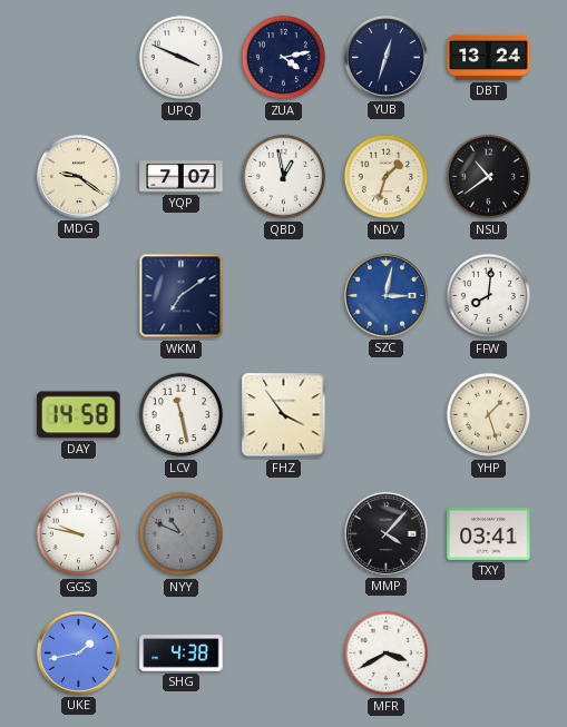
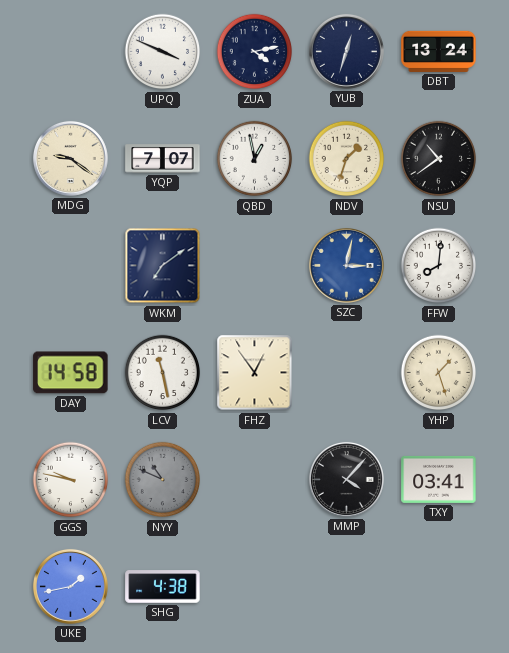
FHZ: 3:54 -> 12:54 (255, 373)
MFR: 3:40 -> none (387, 654)
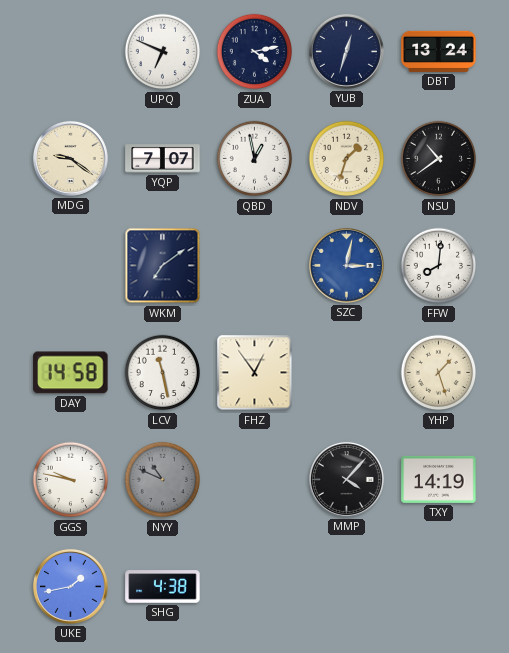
UPQ: 3:49 -> 6:49 (163, 52)
TXY: 03:41 -> 14:19 (439, 479)
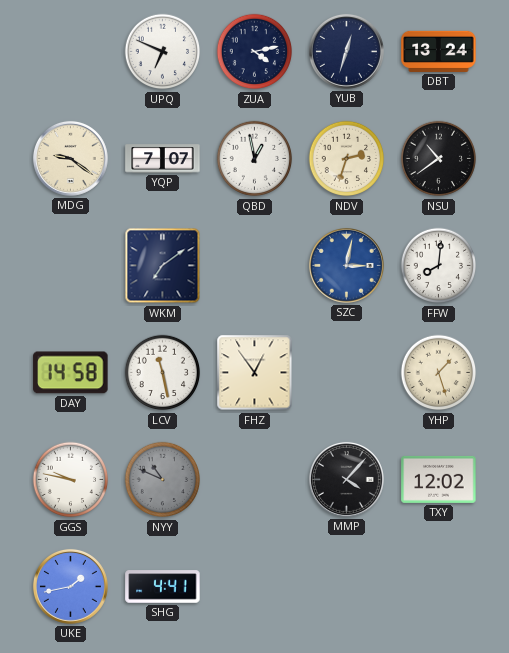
NDV: 1:33 -> 2:33 (347, 159)
TXY: 14:19 -> 12:02 (439, 479)
SHG: 4:38 -> 4:41 (163, 587)
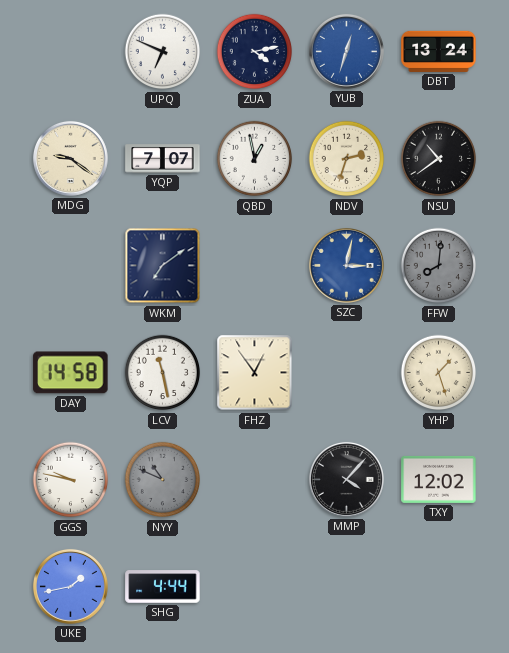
YUB dial: navy -> blue (346, 51)
FFW dial: white -> grey (439, 266)
SHG: 4:41 -> 4:44 (163, 587)
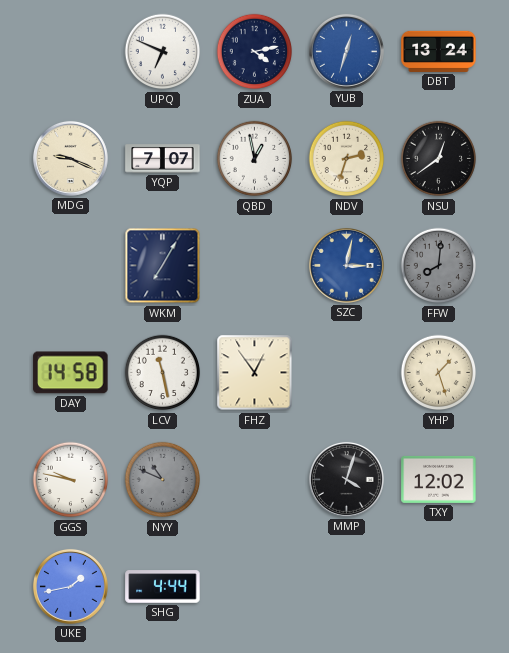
MDG: 9:21 -> 9:19 (70, 158)
NSU: 10:39 -> 12:39 (439, 159)
WKM: 7:09 -> 7:05 (163, 266)
MMP: 4:07 -> 4:03 (346, 479)
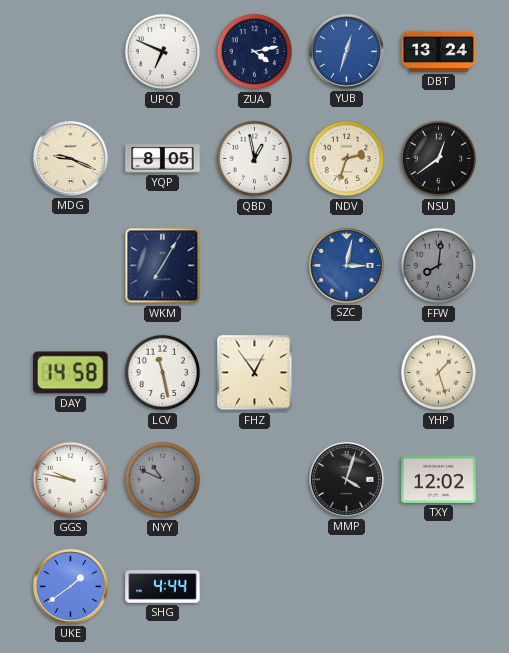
YQP: 7:07 -> 8:05 (163, 159)
UKE: 1:43 -> 1:39 (70, 586)
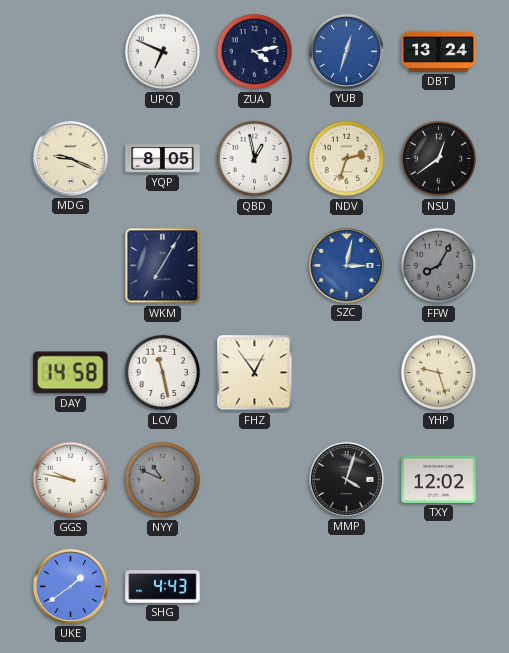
FFW: 8:01 -> 8:05 (439, 266)
YHP: 1:27 -> 9:27 (439, 373)
SHG: 4:44 -> 4:43 (163, 587)
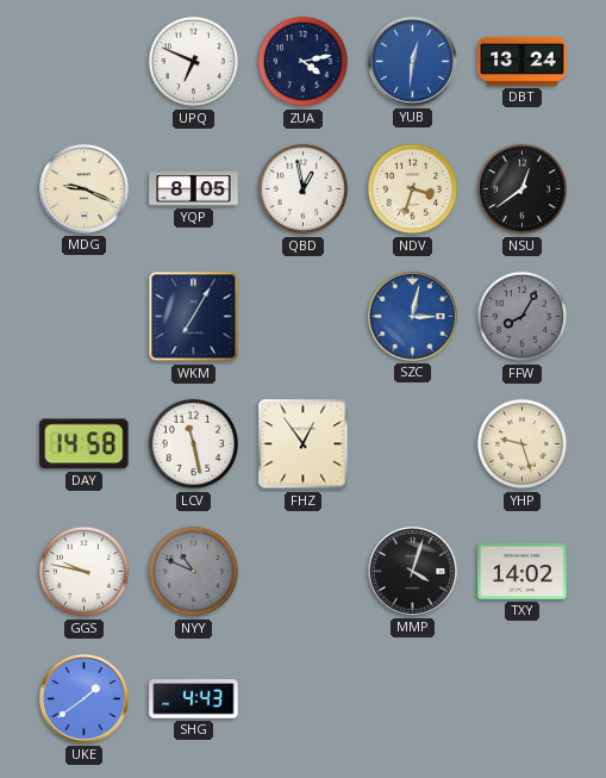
YUB: 12:33 -> 12:31 (412, 61)
NDV: 2:33 -> 3:33 (413, 189)
TXY: 12:02 -> 14:02 (523, 571)
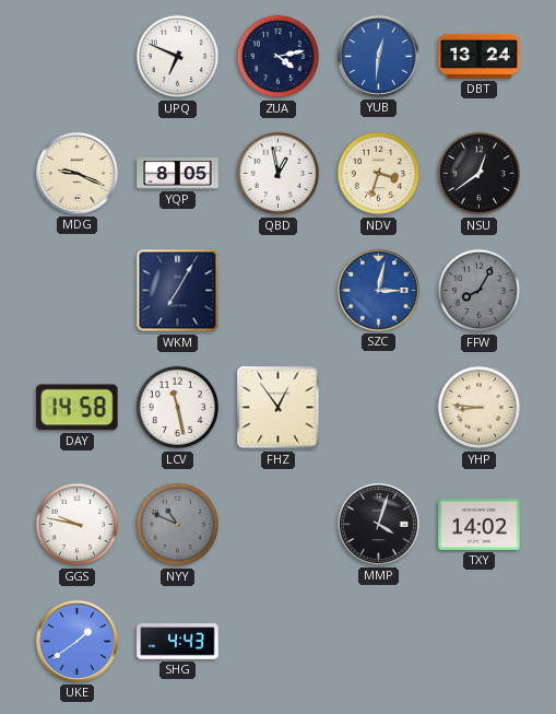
YHP: 9:27 -> 8:46 (480, 408)
